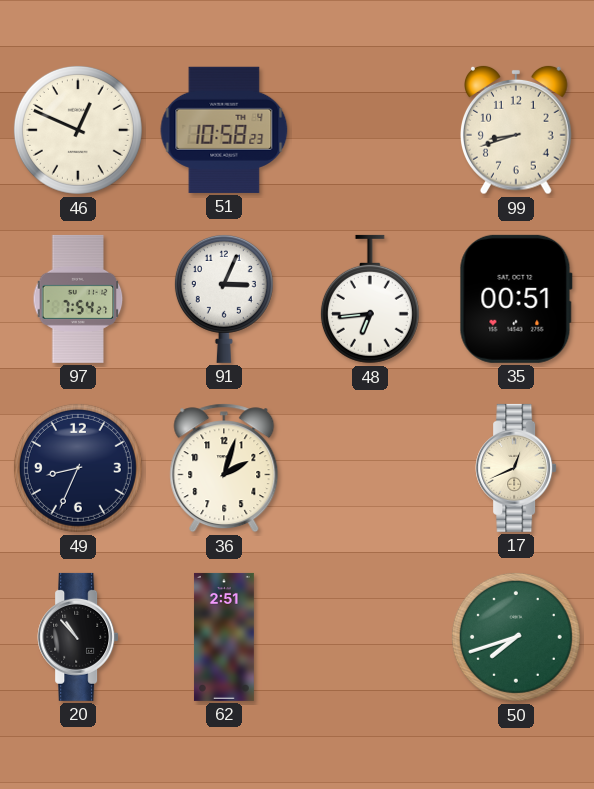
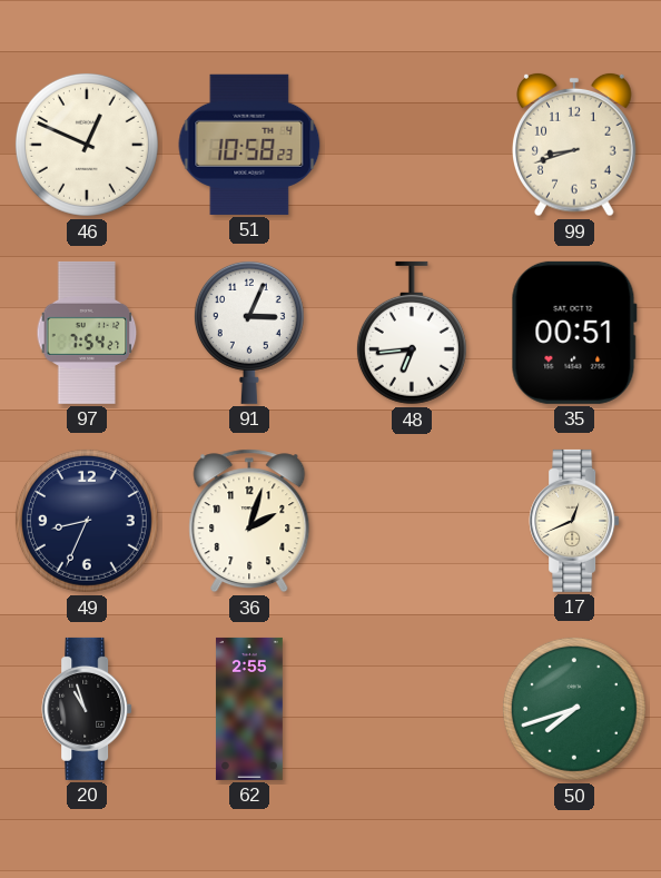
20: 10:53 -> 10:57 (87, 709)
62: 2:51 -> 2:55 (249, 709)
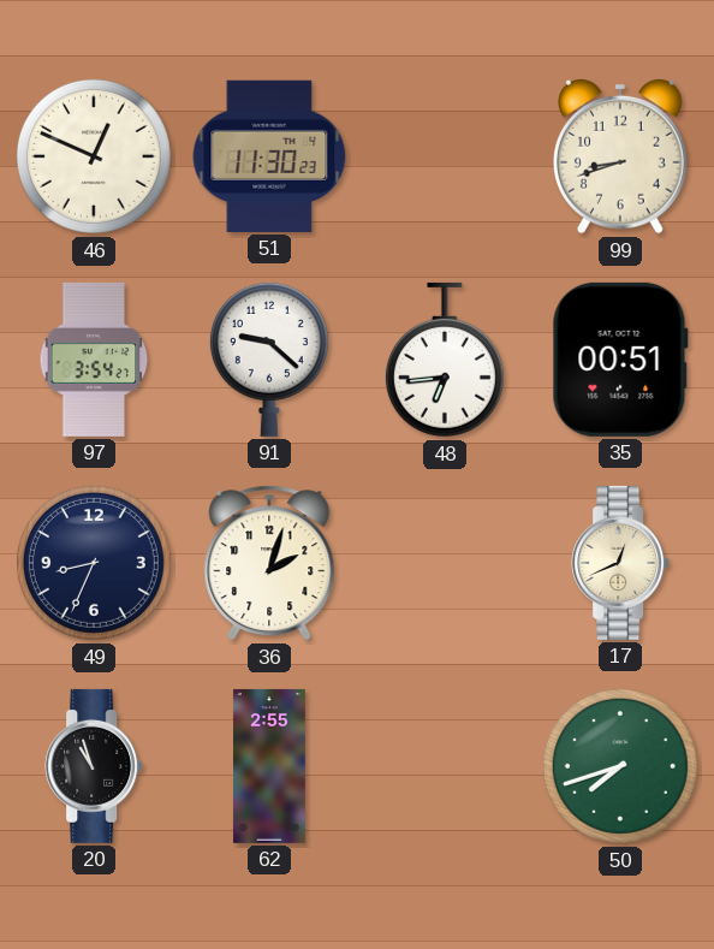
51: 10:58 -> 11:30 (269, 156)
97: 7:54 -> 3:54 (94, 360)
91: 3:04 -> 9:22 (269, 358)
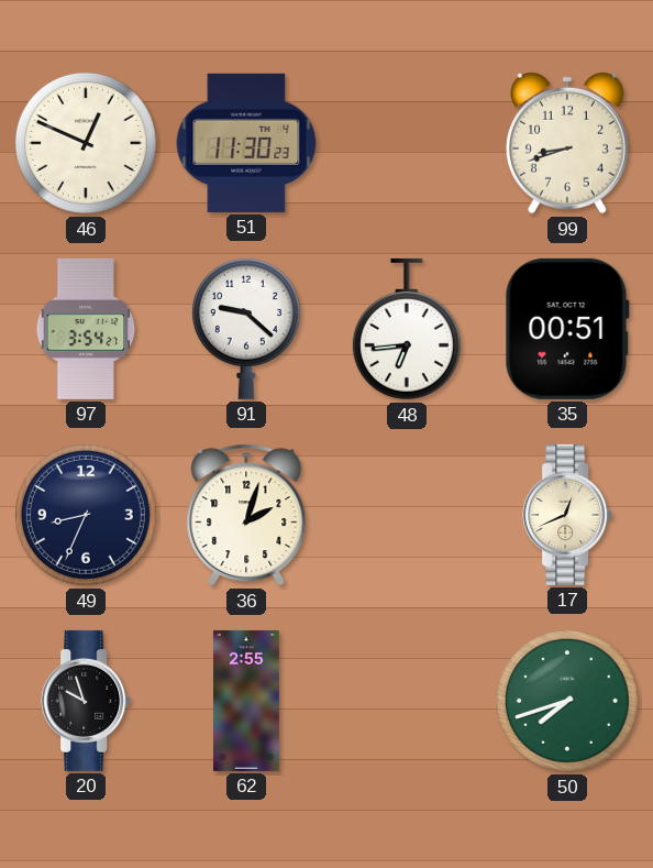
20: 10:57 -> 9:57 (86, 701)
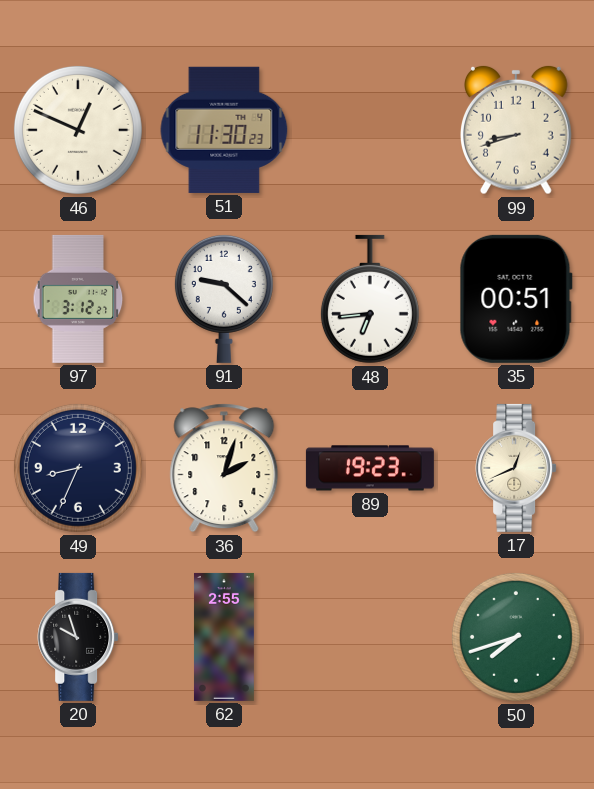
97: 3:54 -> 3:12 (78, 299)
89: none -> 19:23 (370, 468)
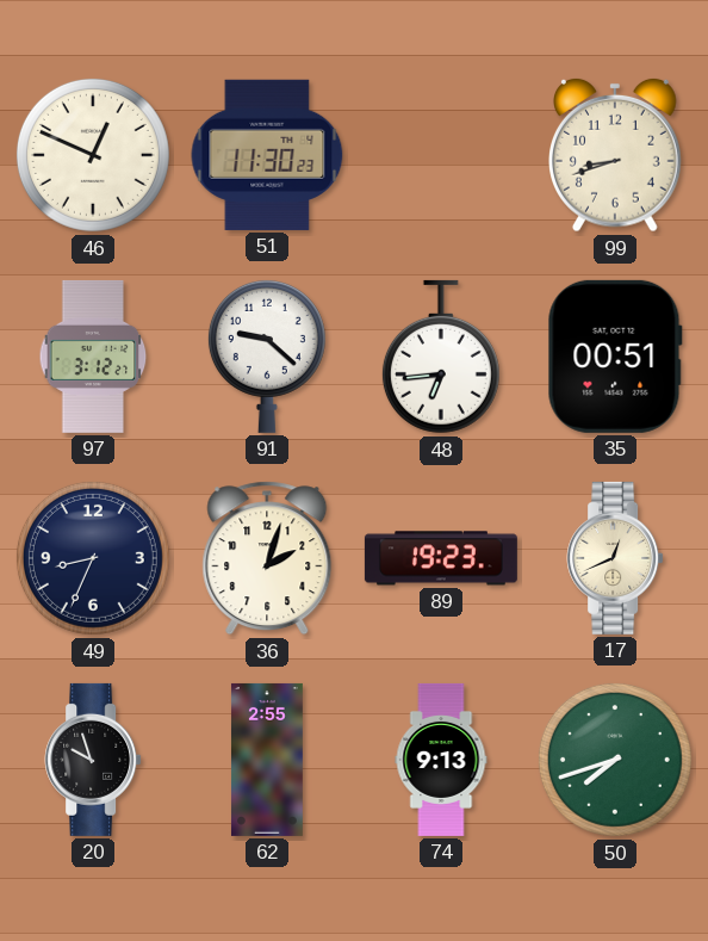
74: none -> 9:13 (441, 760)
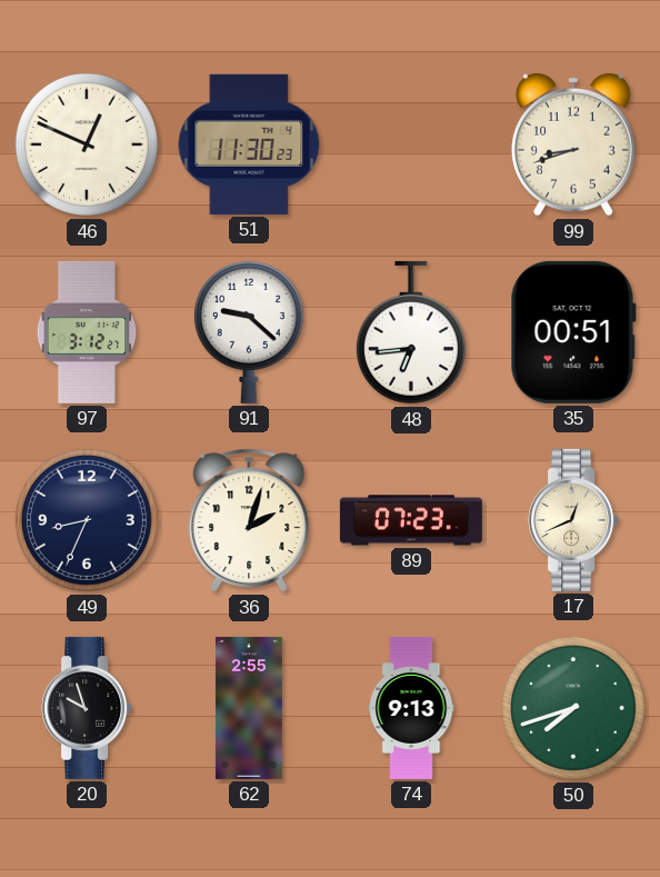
89: 19:23 -> 07:23 (411, 520)
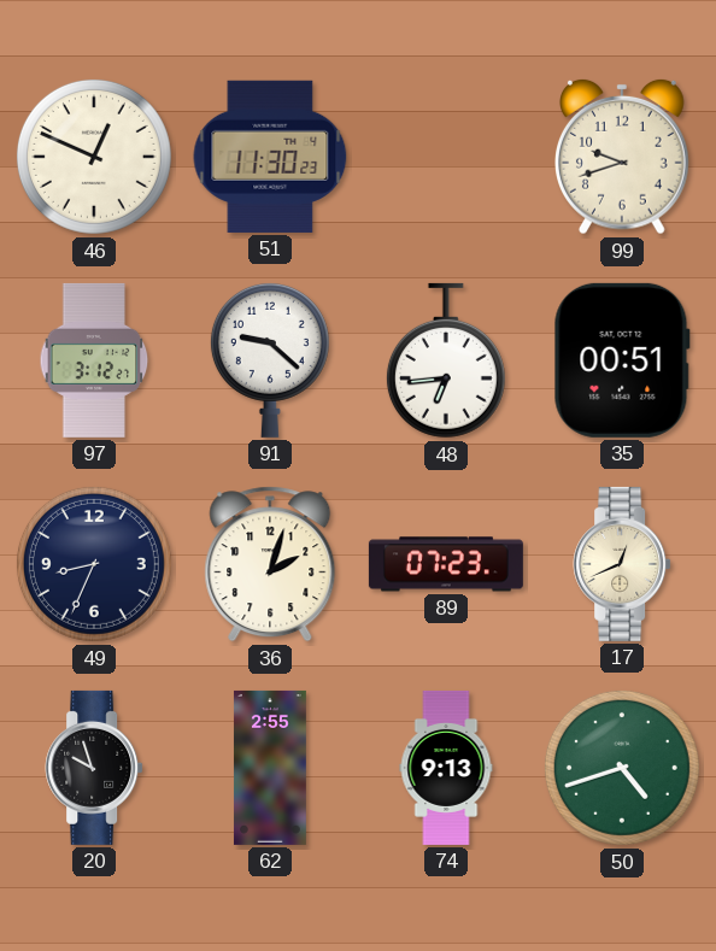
99: 8:42 -> 9:42 (623, 157)
50: 7:42 -> 4:42 (622, 768)
